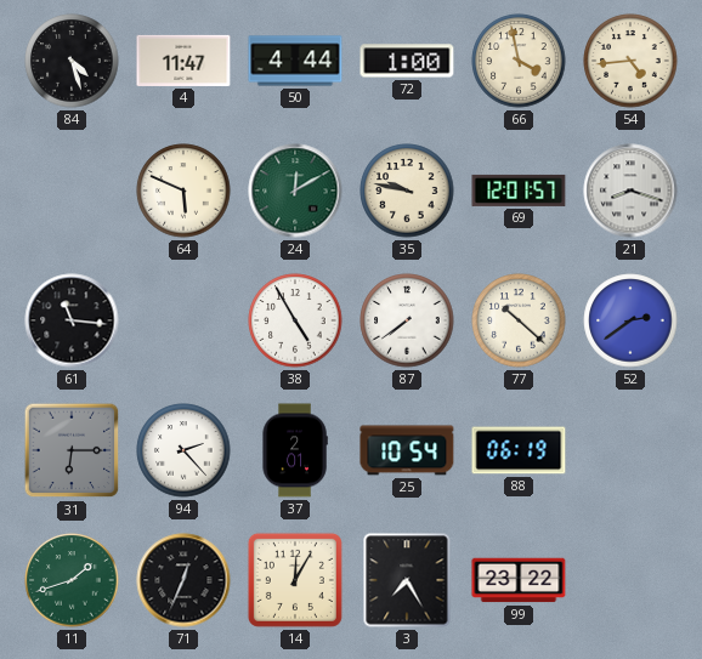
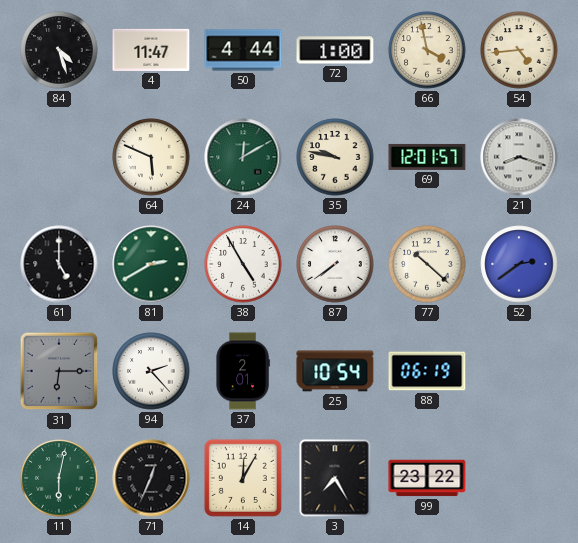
61: 11:16 -> 5:00 (59, 264)
81: none -> 2:40 (151, 264)
11: 1:42 -> 6:02 (59, 478)
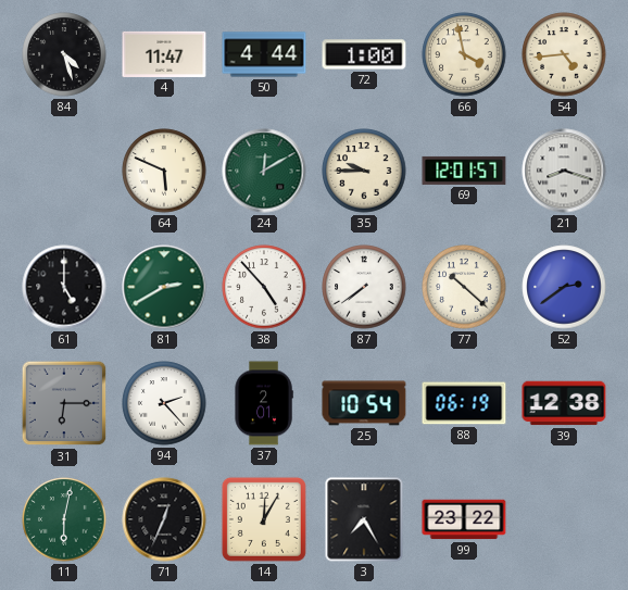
35: 9:47 -> 9:45 (364, 171)
38: 4:55 -> 4:53 (264, 287)
39: none -> 12:38 (564, 403)
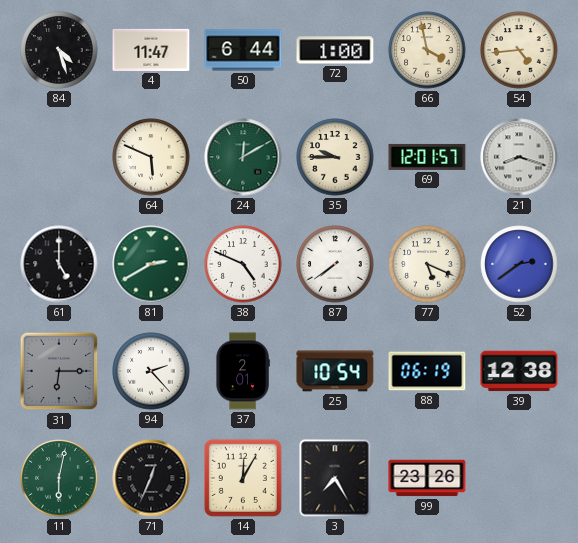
50: 4:44 -> 6:44 (243, 50)
38: 4:53 -> 4:49 (243, 264)
77: 10:22 -> 5:19 (427, 264)
99: 23:22 -> 23:26 (427, 478)
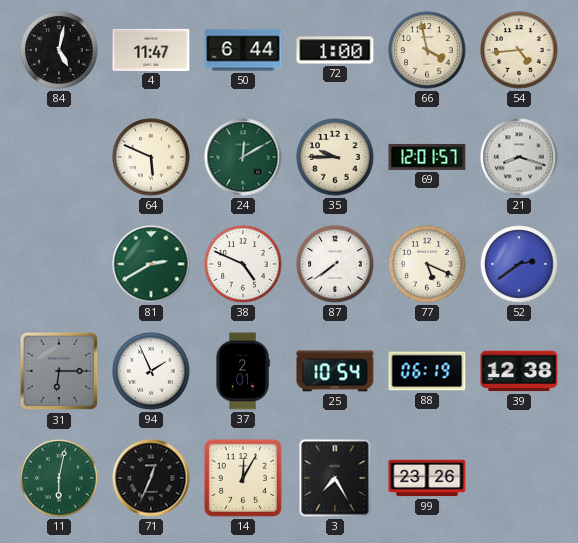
84: 4:27 -> 5:02 (59, 50)
61: 5:00 -> none (59, 264)
94: 2:23 -> 1:56 (151, 371)
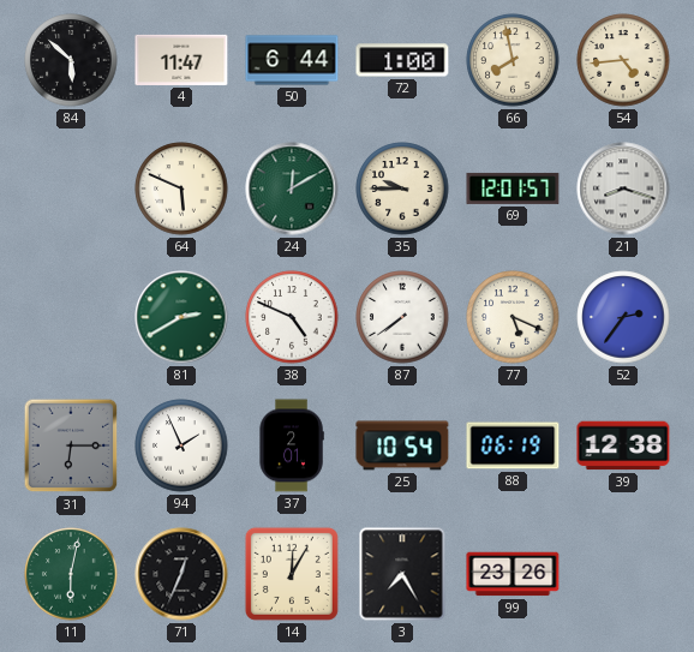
84: 5:02 -> 5:52 (71, 60)
66: 3:58 -> 7:58 (513, 60)
52: 2:39 -> 2:36 (623, 317)
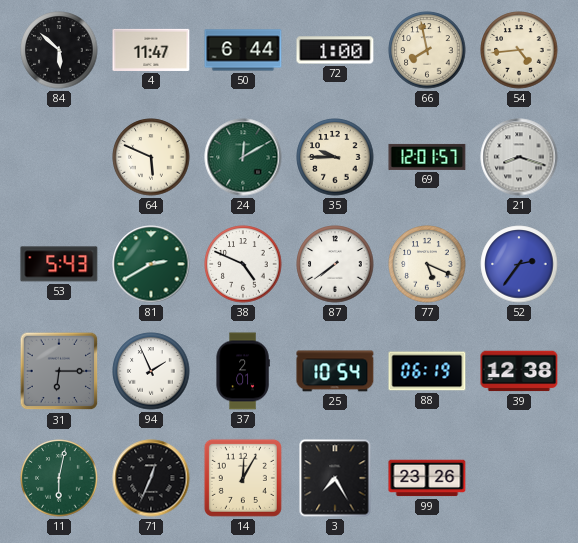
53: none -> 5:43 (59, 264)
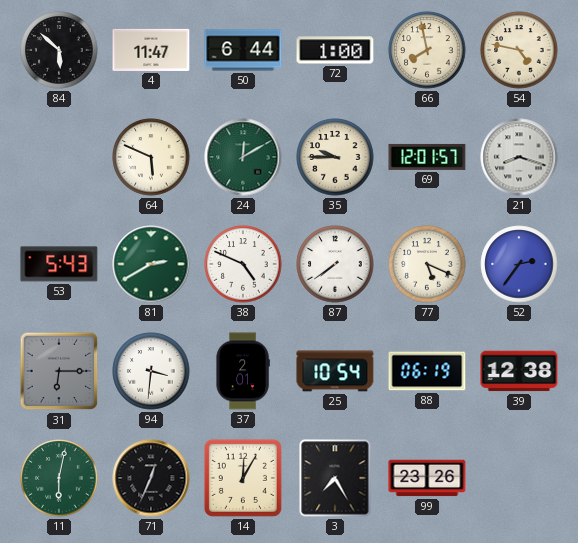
54: 4:44 -> 4:47 (519, 50)
94: 1:56 -> 3:31 (151, 371)
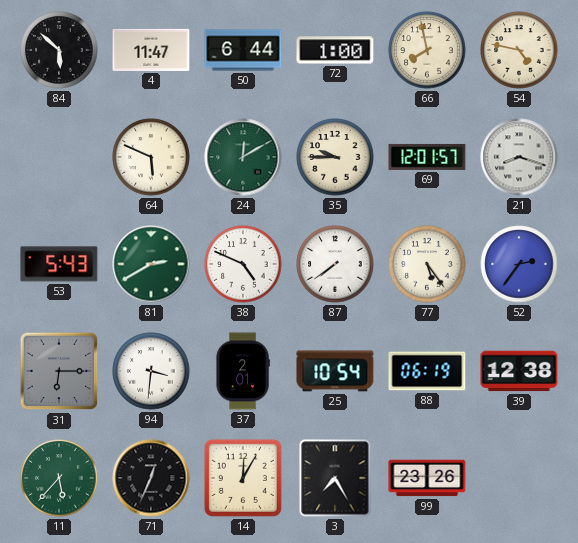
77: 5:19 -> 5:24 (427, 264)
11: 6:02 -> 5:37 (59, 478)
